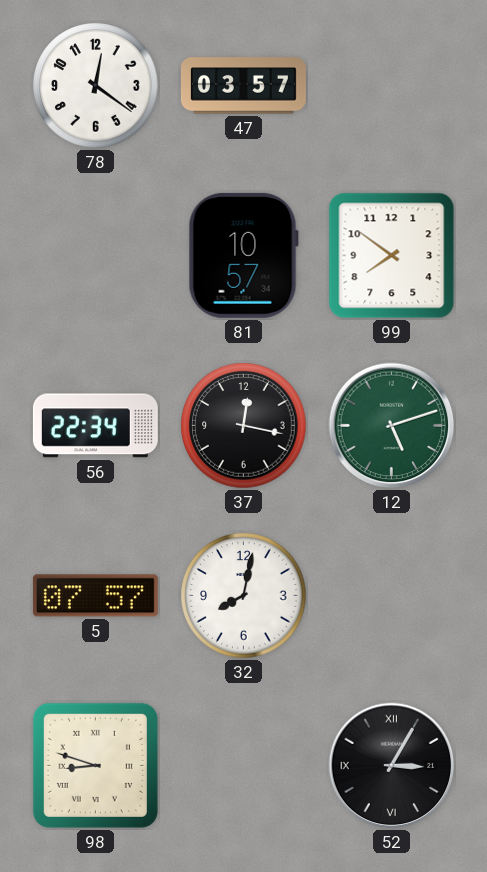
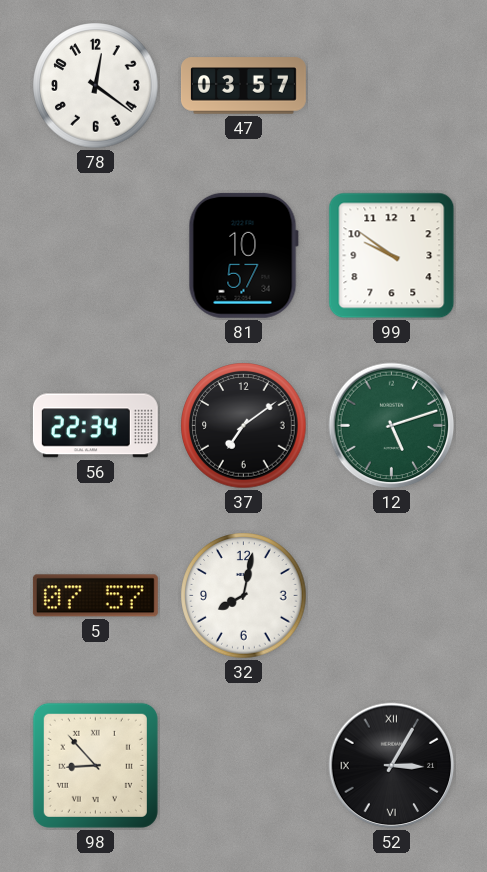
99: 7:51 -> 9:51 (392, 256)
37: 12:17 -> 7:09 (244, 426)
98: 8:48 -> 8:53 (95, 765)
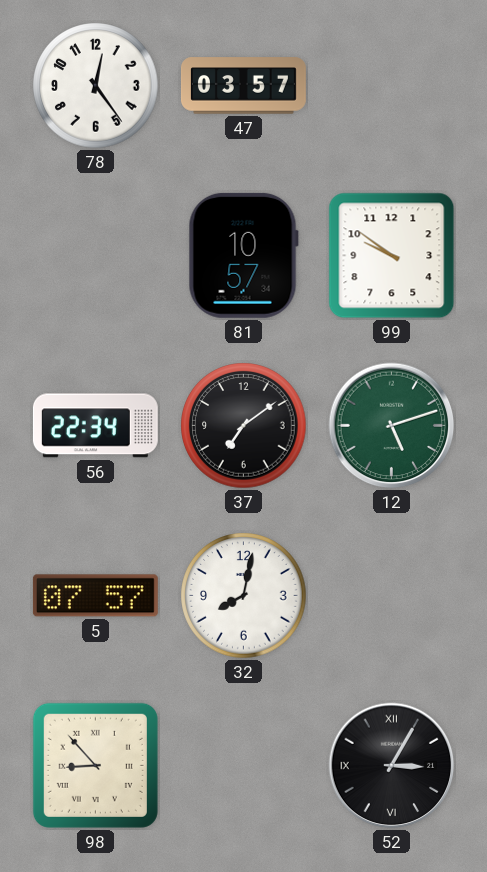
78: 12:21 -> 12:24 (96, 86)
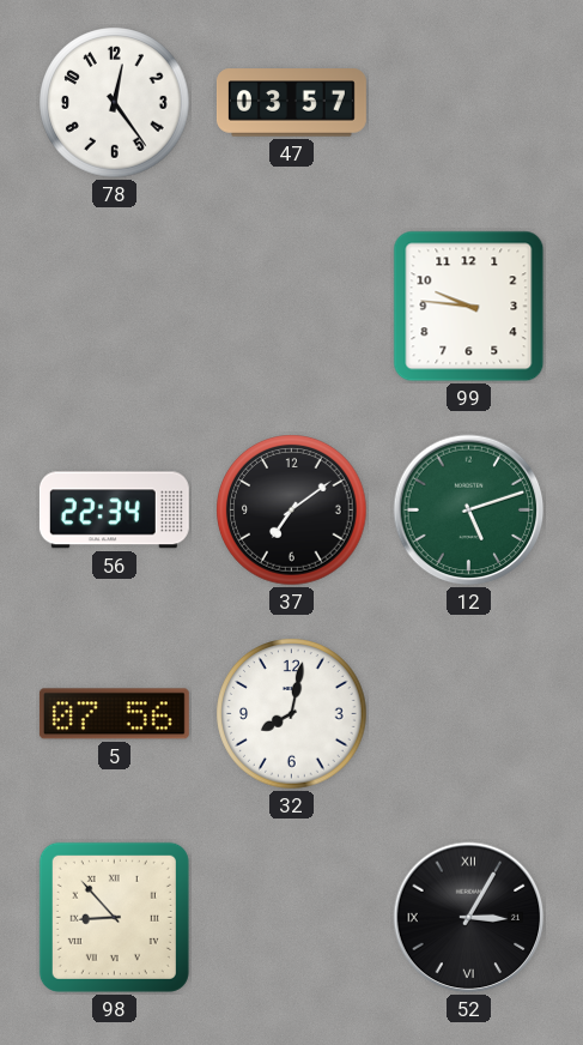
81: 10:57 -> none (243, 255)
99: 9:51 -> 9:46 (469, 307)
5: 07:57 -> 07:56 (114, 714)
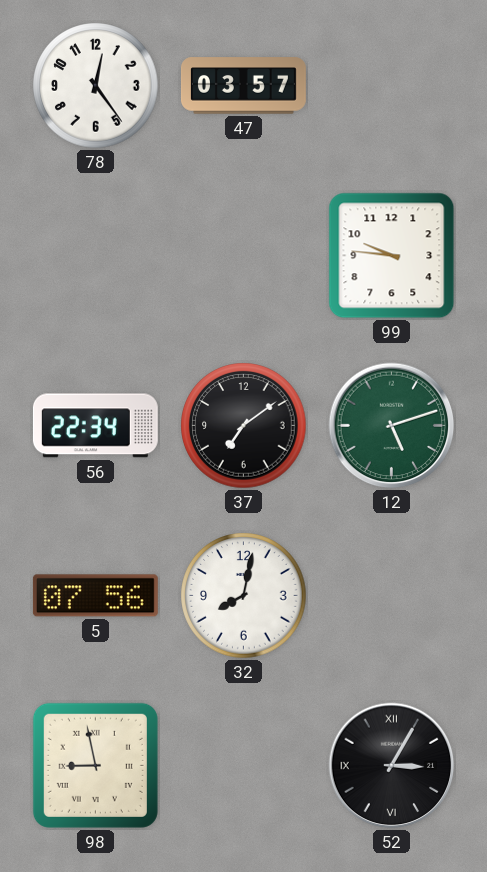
98: 8:53 -> 8:58 (95, 765)
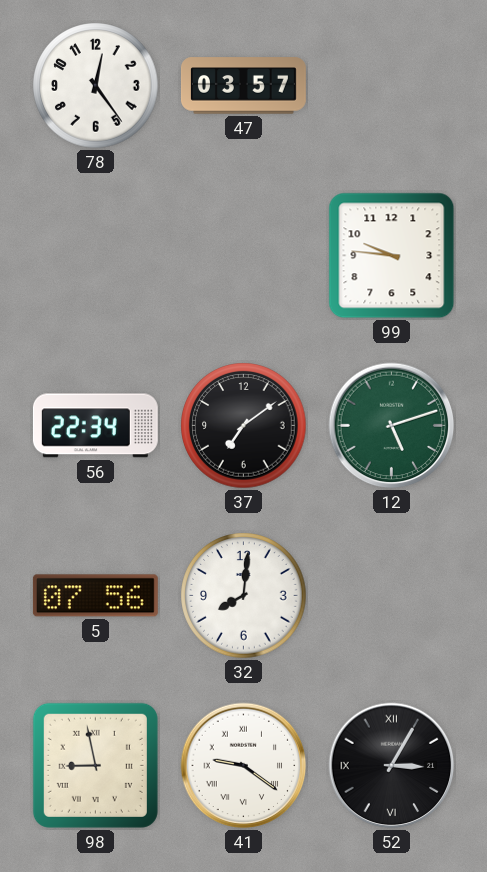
32: 8:02 -> 8:01 (244, 596)
41: none -> 9:21 (244, 766)
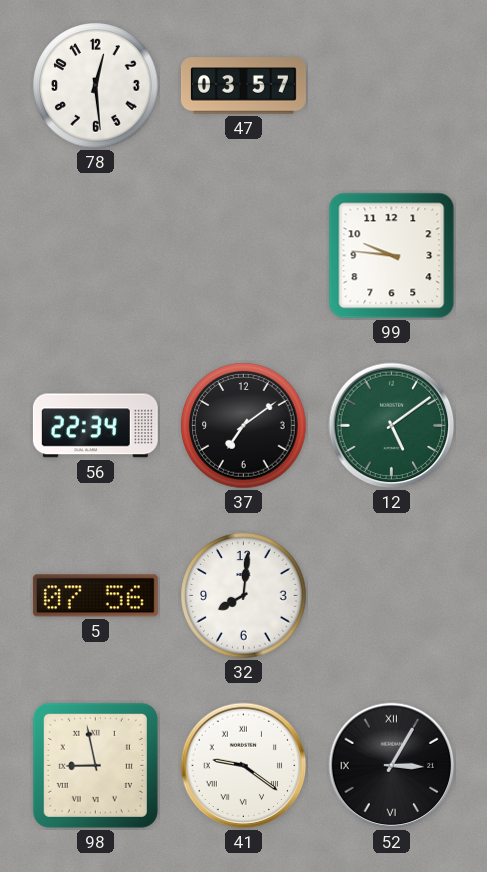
78: 12:24 -> 12:29 (96, 86)
12: 5:12 -> 5:09 (392, 426)
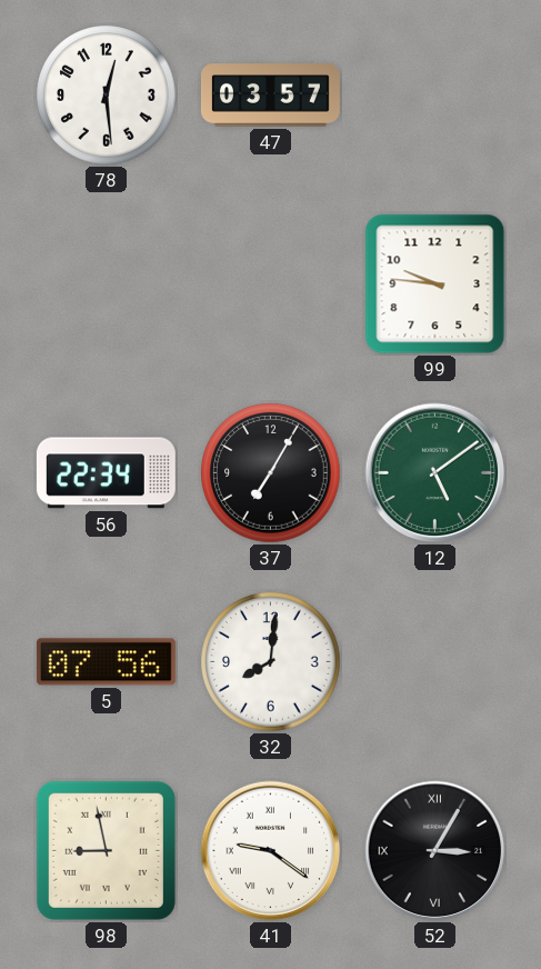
37: 7:09 -> 7:05 (271, 473)
